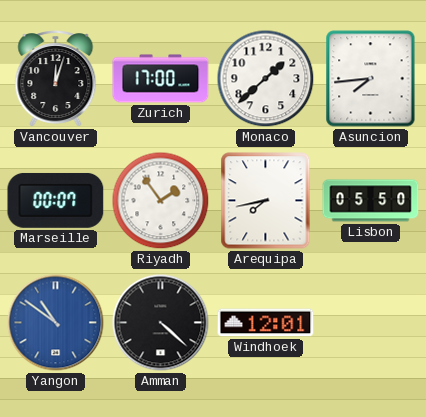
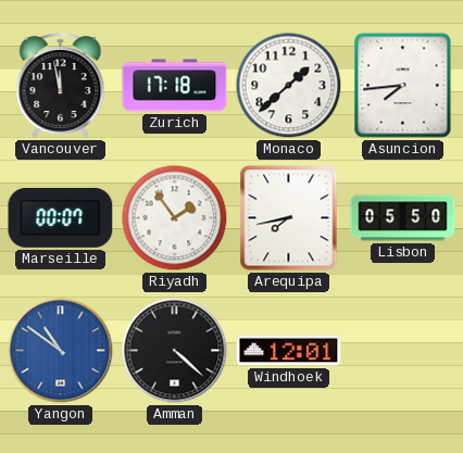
Vancouver: 12:03 -> 11:58 (61, 86)
Zurich: 17:00 -> 17:18 (175, 86)
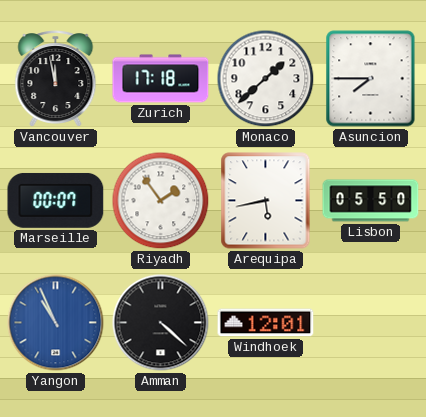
Asuncion: 7:44 -> 7:45 (371, 79)
Arequipa: 7:43 -> 5:43 (266, 201)
Yangon: 10:51 -> 10:56 (56, 323)
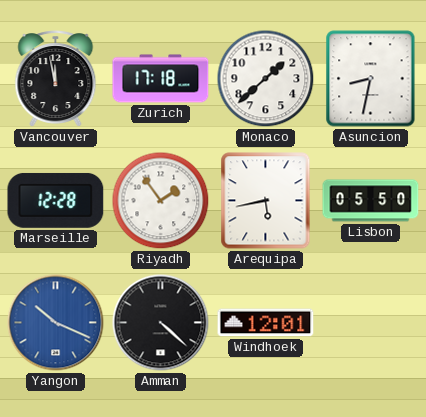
Asuncion: 7:45 -> 8:32 (371, 79)
Marseille: 00:07 -> 12:28 (56, 200)
Yangon: 10:56 -> 10:19 (56, 323)
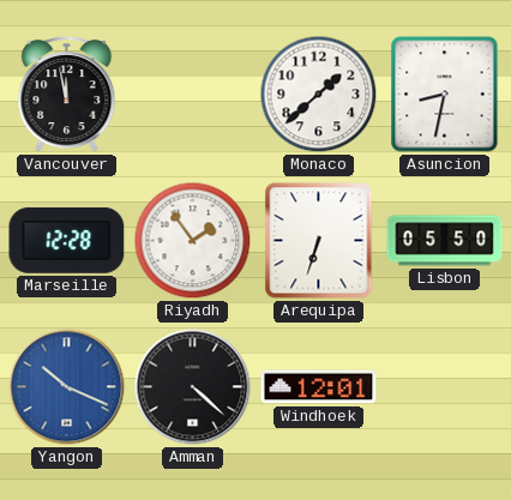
Zurich: 17:18 -> none (161, 79)
Arequipa: 5:43 -> 6:33 (319, 241)
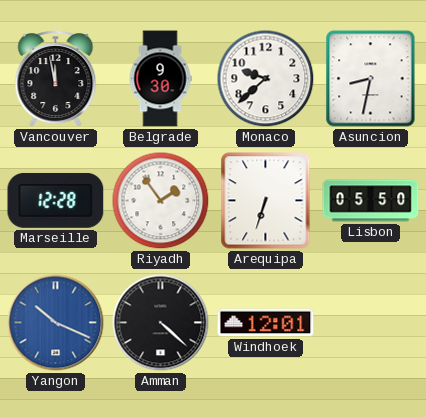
Belgrade: none -> 9:30 (160, 79)
Monaco: 1:38 -> 9:38 (266, 79)
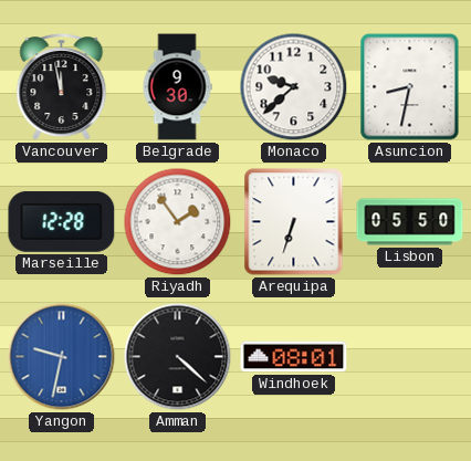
Yangon: 10:19 -> 9:32 (62, 357)
Windhoek: 12:01 -> 08:01 (294, 357)
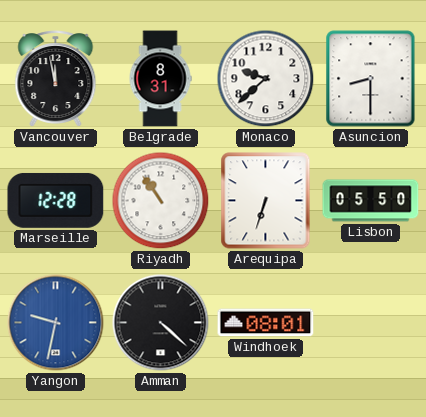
Belgrade: 9:30 -> 8:31 (160, 79)
Asuncion: 8:32 -> 8:30 (371, 79)
Riyadh: 1:54 -> 10:54 (161, 201)
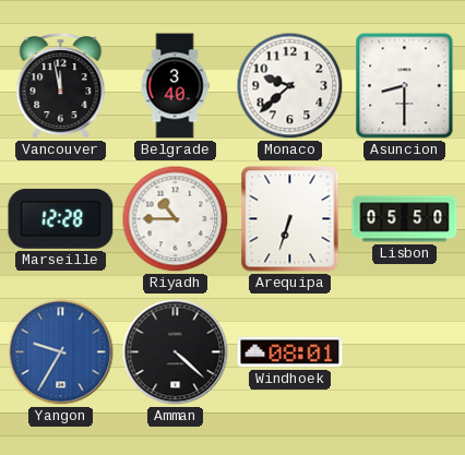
Belgrade: 8:31 -> 3:40 (175, 86)
Riyadh: 10:54 -> 10:45 (176, 219)
Yangon: 9:32 -> 9:35 (61, 352)
